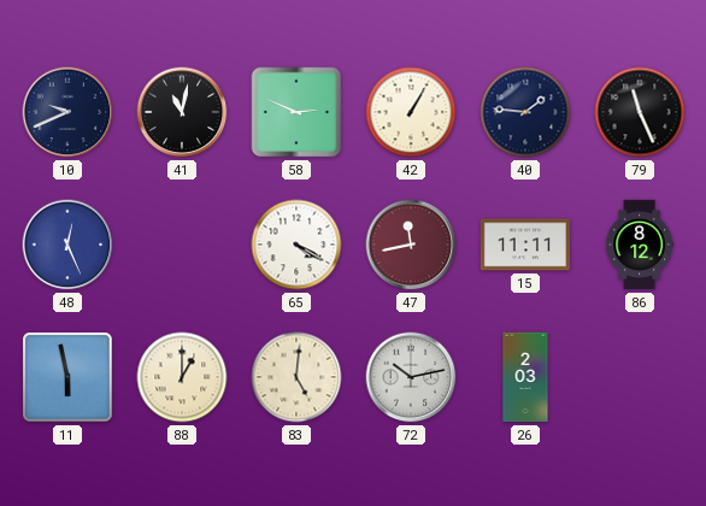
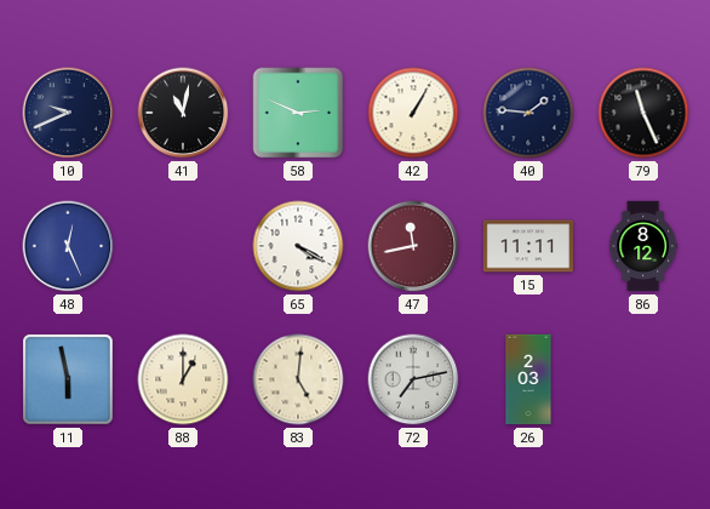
72: 10:13 -> 7:13 (413, 379)
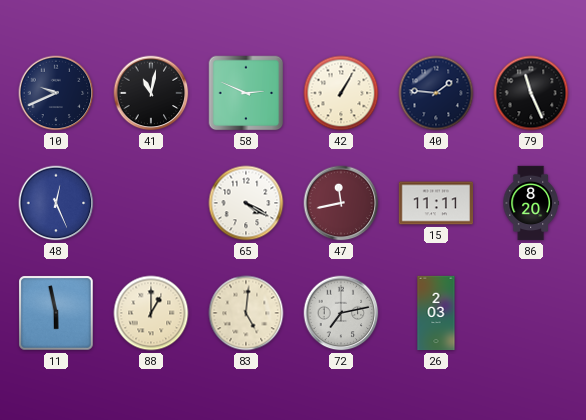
86: 8:12 -> 8:20 (531, 203)
